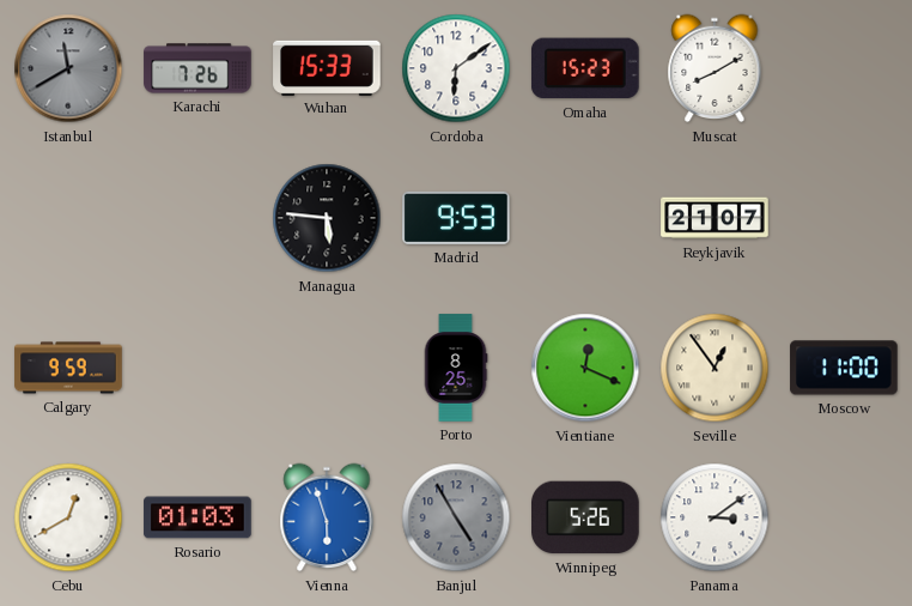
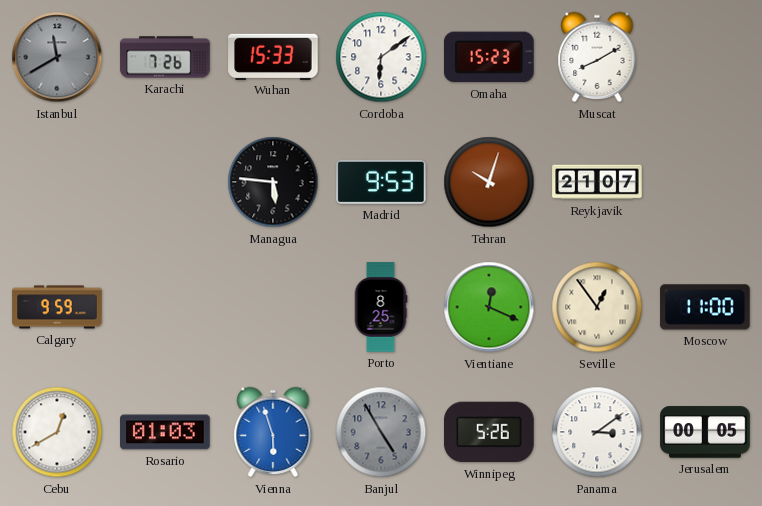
Tehran: none -> 10:03 (489, 182)
Jerusalem: none -> 00:05 (705, 432)
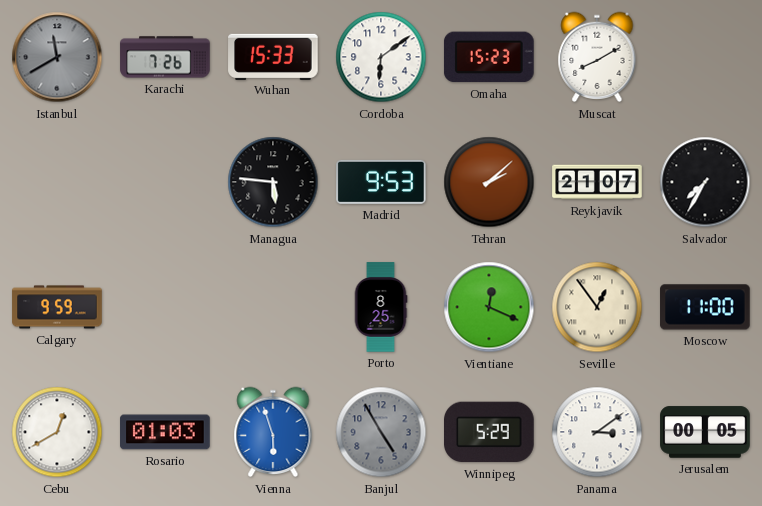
Tehran: 10:03 -> 2:08 (489, 182)
Salvador: none -> 7:35 (705, 182)
Winnipeg: 5:26 -> 5:29 (490, 432)
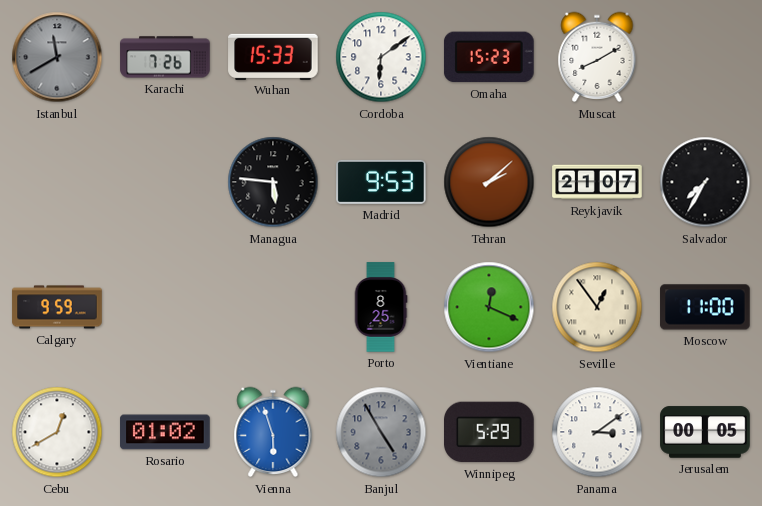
Rosario: 01:03 -> 01:02 (165, 432)
